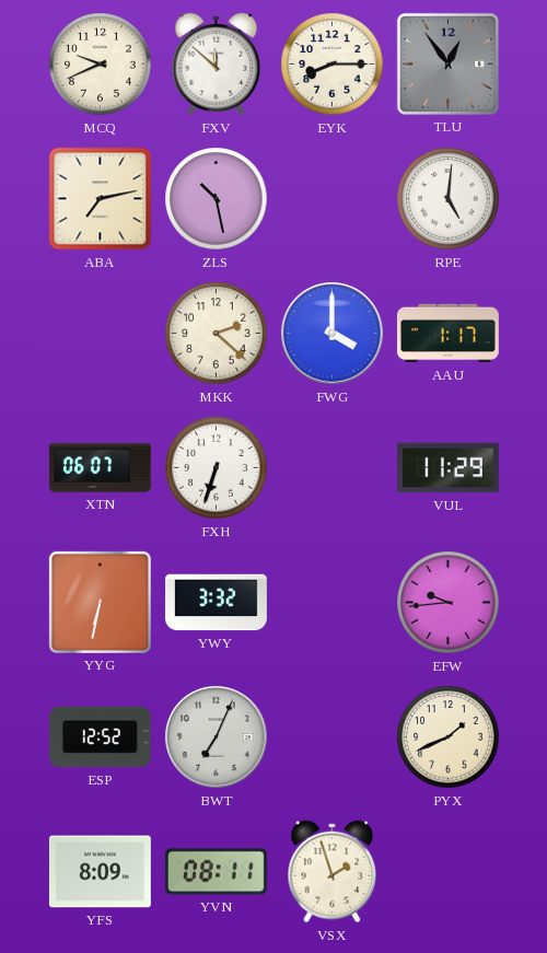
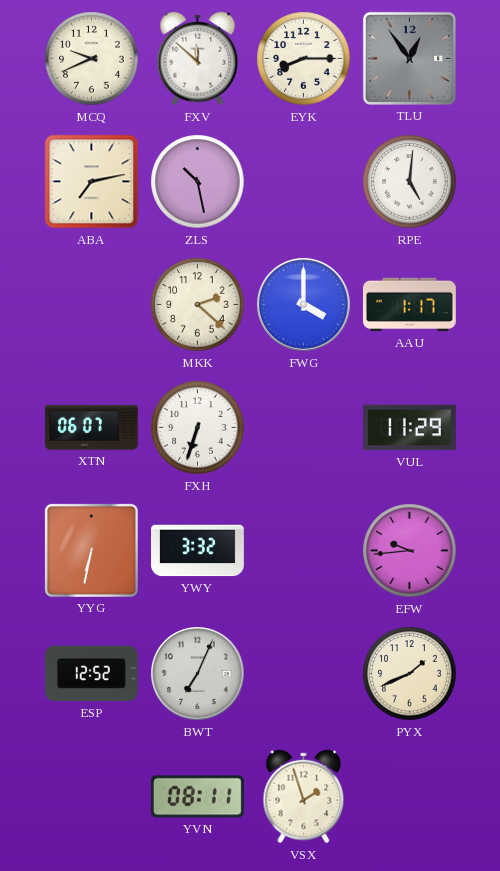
YFS: 8:09 -> none (100, 872)
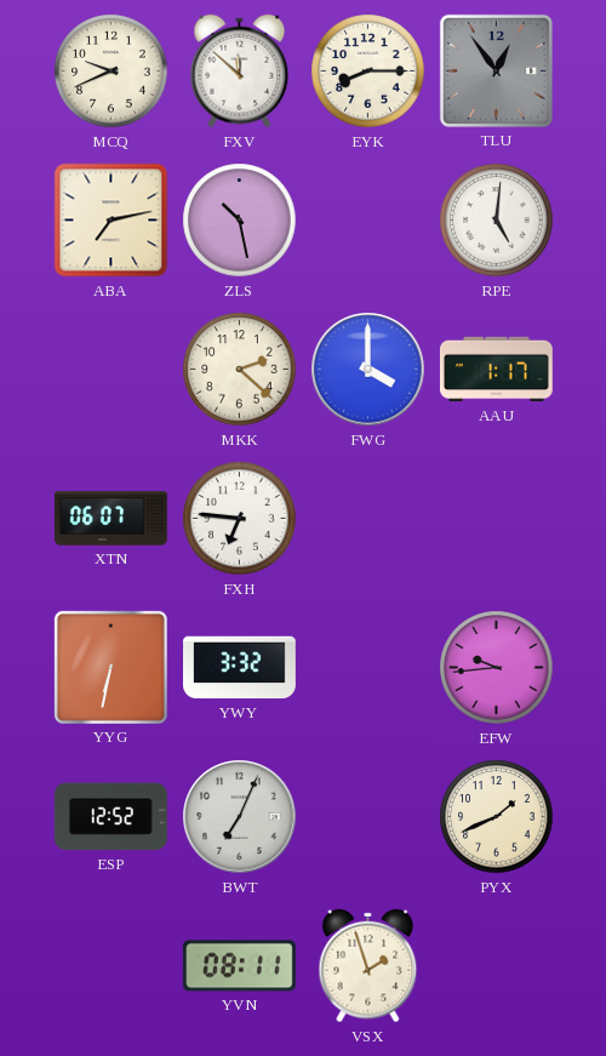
FXH: 6:33 -> 6:46 (240, 519)
VUL: 11:29 -> none (410, 428)
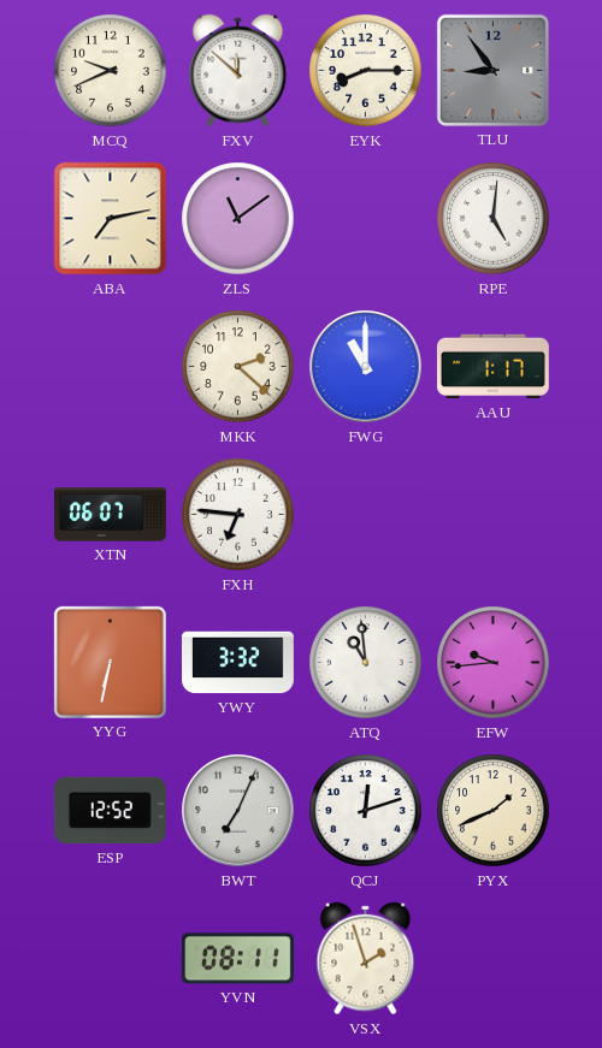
TLU: 12:54 -> 8:54 (492, 70)
ZLS: 10:28 -> 11:09 (238, 219)
FWG: 4:00 -> 11:00 (366, 367)
ATQ: none -> 10:59 (366, 663)
QCJ: none -> 12:12 (366, 811)
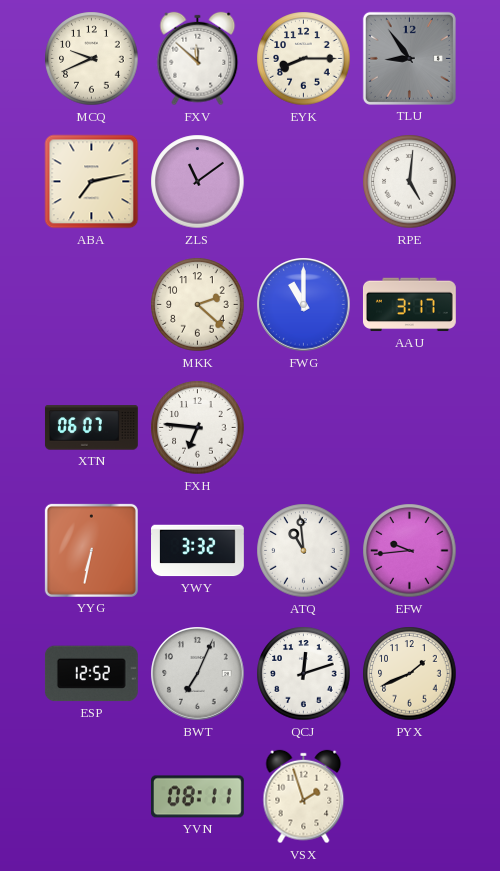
AAU: 1:17 -> 3:17 (409, 305)
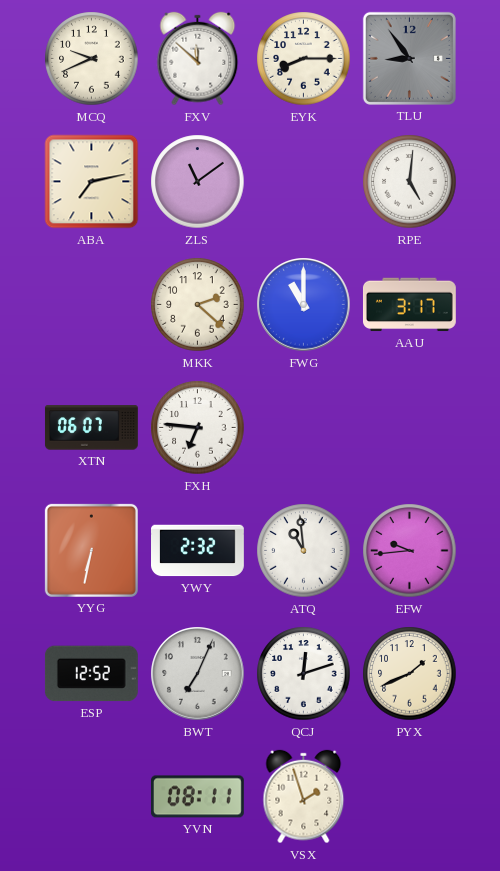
YWY: 3:32 -> 2:32 (198, 551)
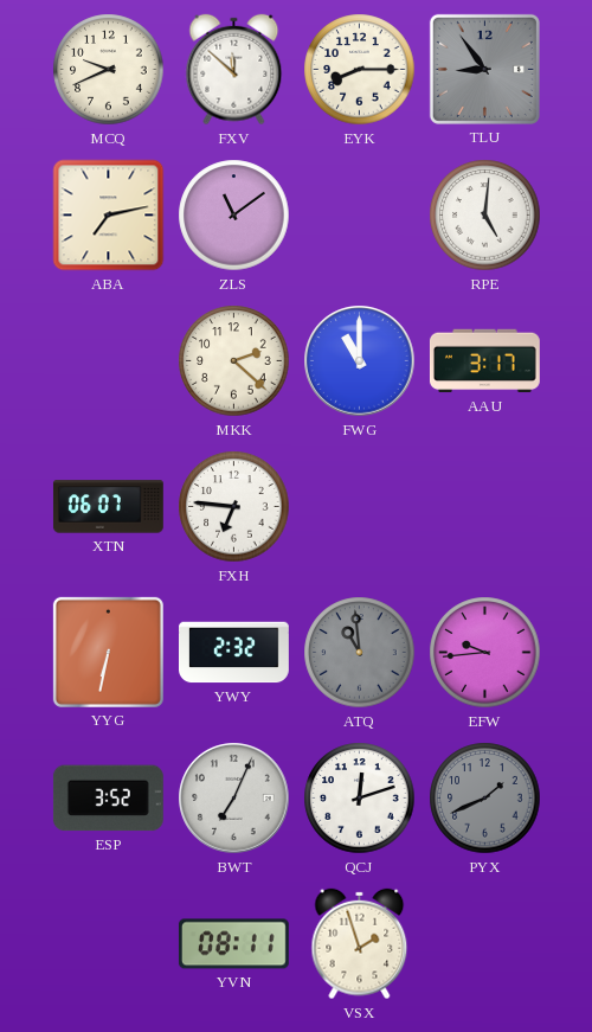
ATQ dial: white -> grey (360, 653)
ESP: 12:52 -> 3:52 (108, 799)
PYX dial: cream -> grey (485, 799)
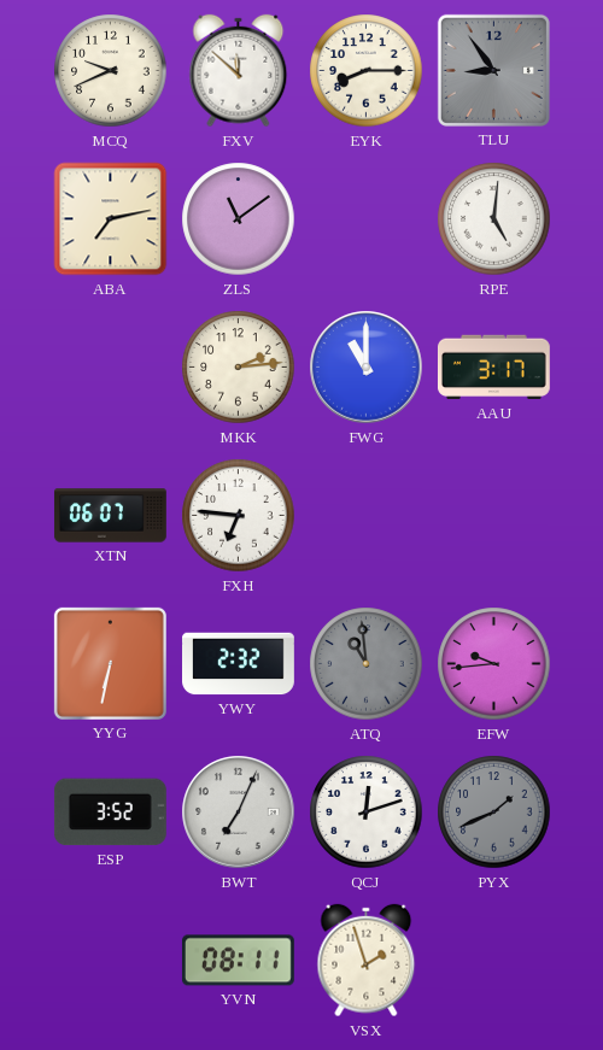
MKK: 2:22 -> 2:14 (239, 368)
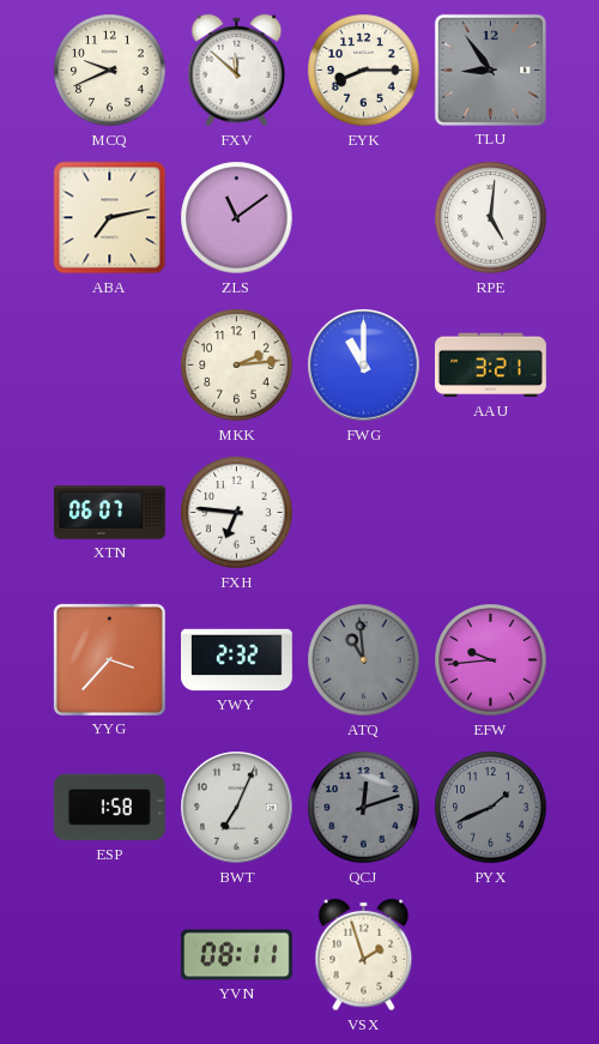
AAU: 3:17 -> 3:21 (490, 366)
YYG: 6:32 -> 3:37 (109, 659)
ESP: 3:52 -> 1:58 (109, 808)
QCJ dial: white -> grey (364, 808)
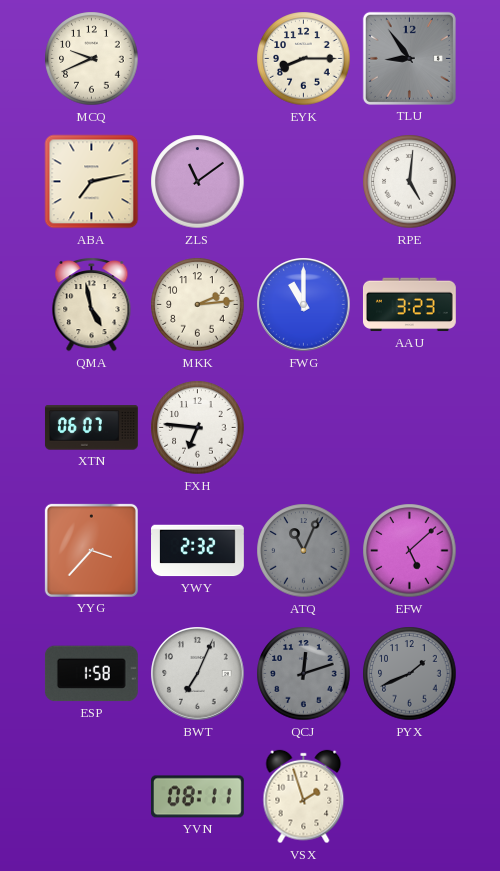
FXV: 11:52 -> none (237, 71)
QMA: none -> 4:58 (92, 304)
AAU: 3:21 -> 3:23 (409, 305)
ATQ: 10:59 -> 11:04 (304, 551)
EFW: 9:44 -> 5:08 (410, 551)
